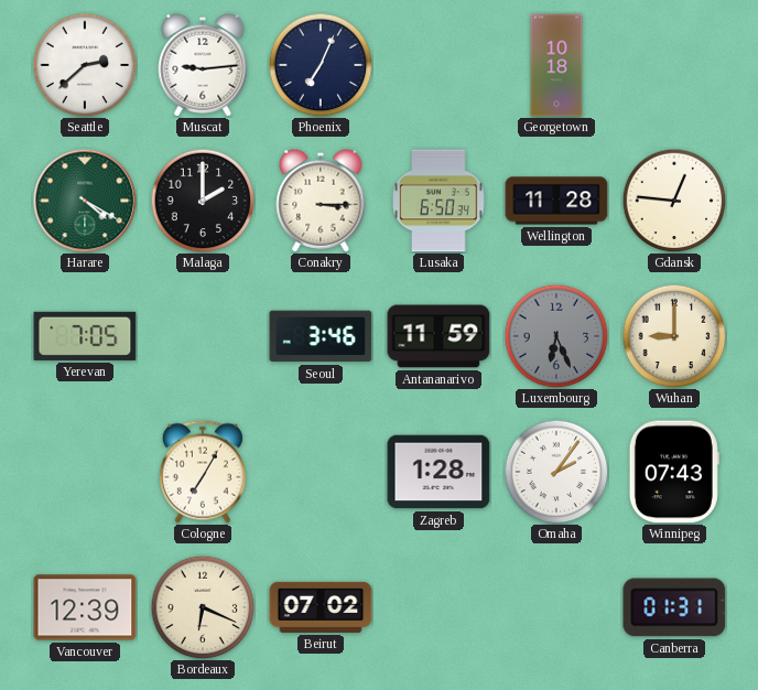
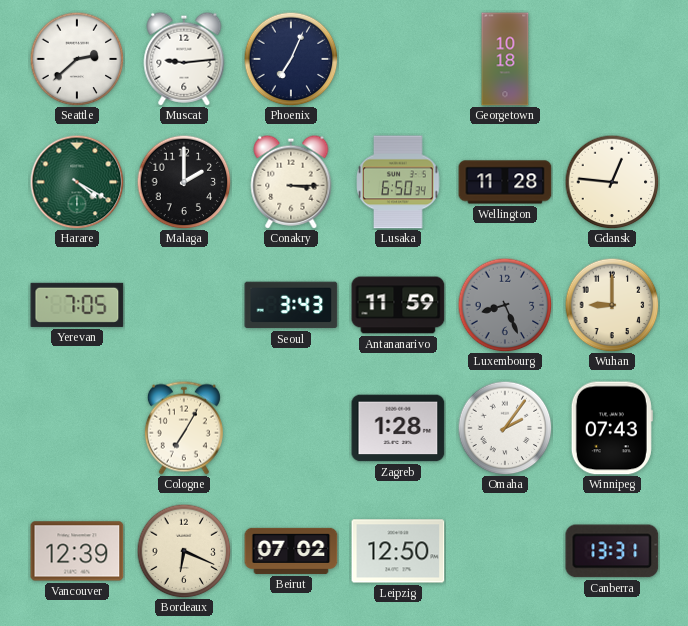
Seoul: 3:46 -> 3:43 (291, 305)
Luxembourg: 6:26 -> 8:26 (505, 305)
Leipzig: none -> 12:50 (398, 551)
Canberra: 01:31 -> 13:31 (612, 551)
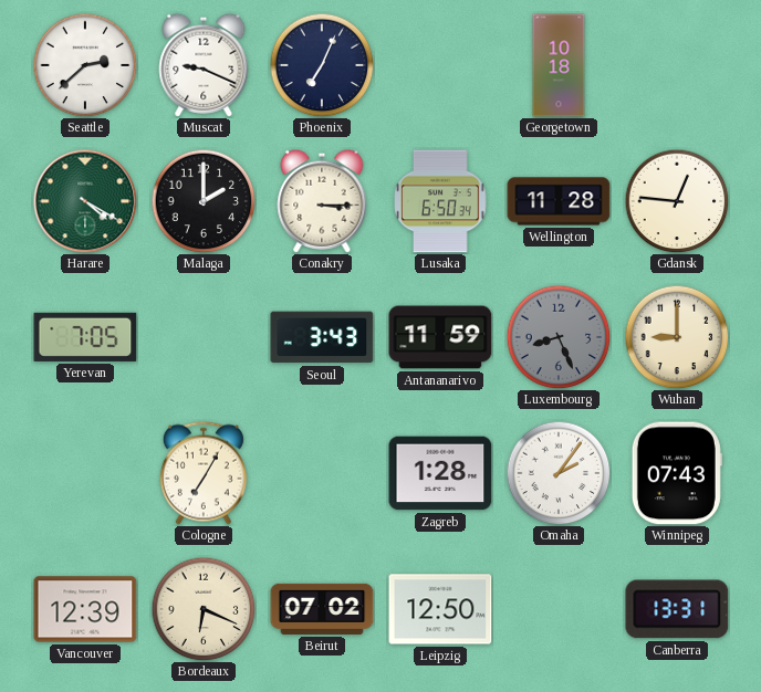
Muscat: 9:14 -> 9:19 (204, 65)
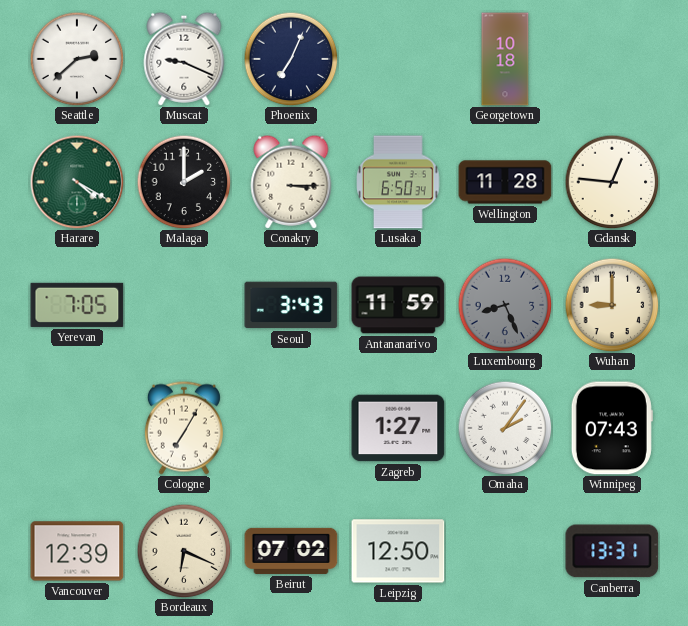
Zagreb: 1:28 -> 1:27 (398, 428)
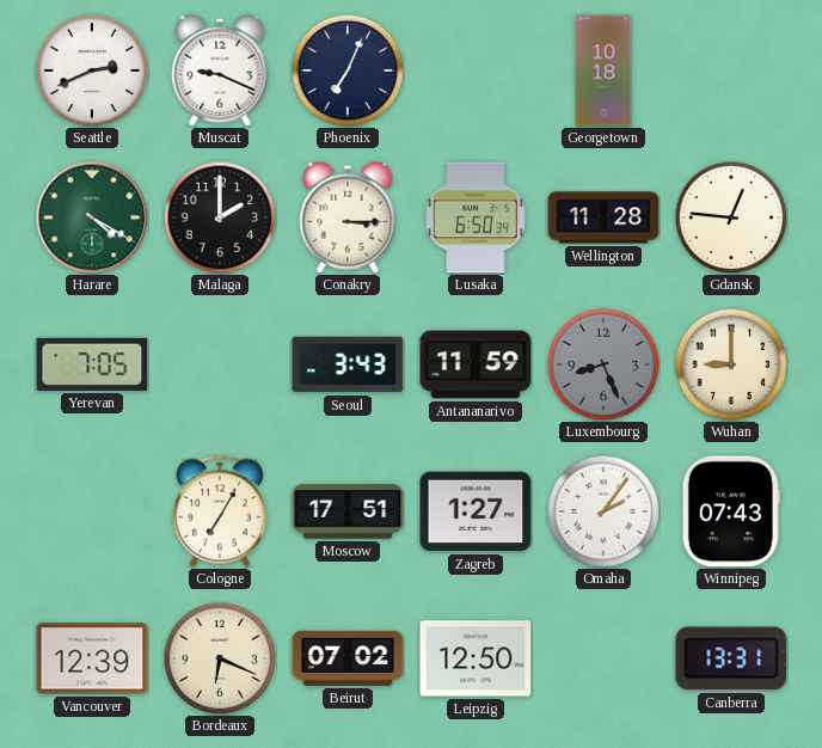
Seattle: 2:38 -> 2:41 (92, 70)
Moscow: none -> 17:51 (348, 511)
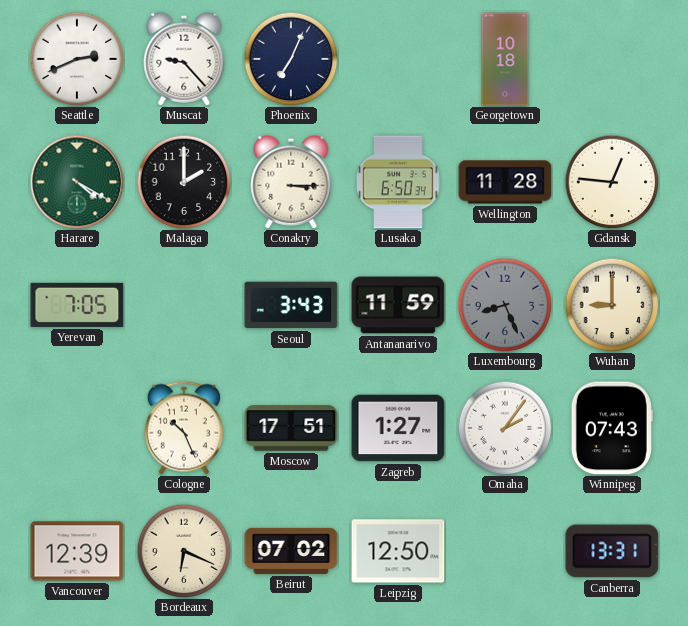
Muscat: 9:19 -> 9:23 (184, 59)
Cologne: 7:05 -> 10:26 (184, 428)
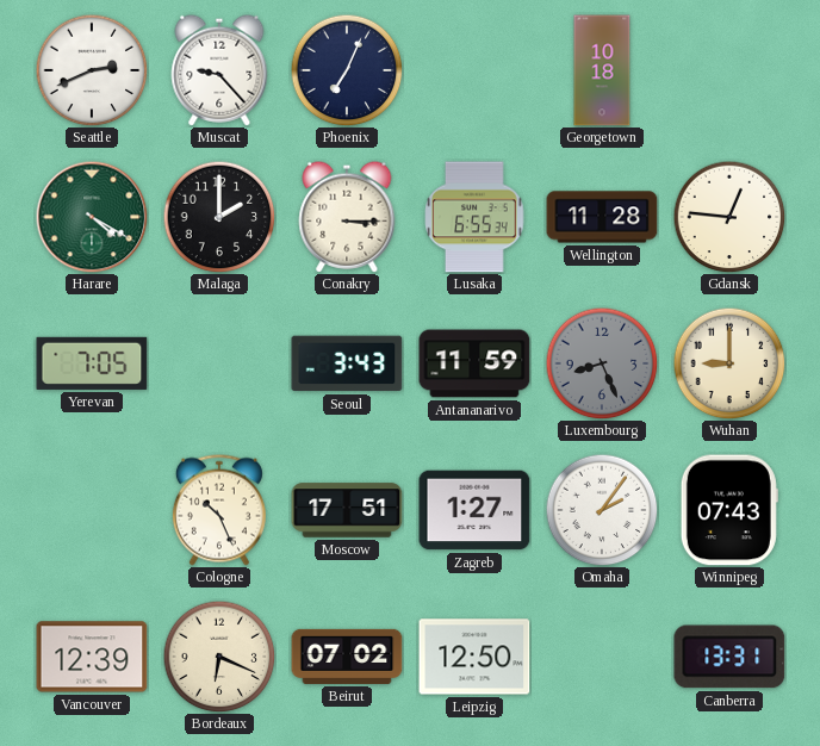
Lusaka: 6:50 -> 6:55 (474, 217)
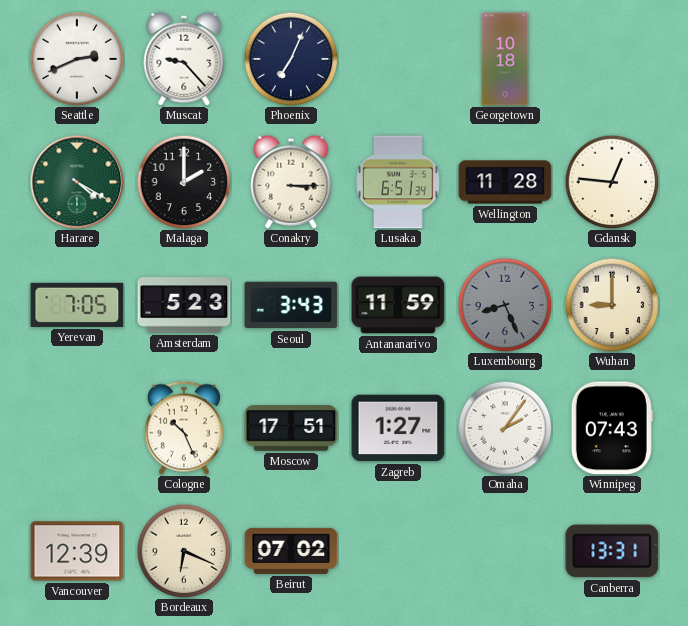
Lusaka: 6:55 -> 6:51 (398, 182)
Amsterdam: none -> 5:23 (184, 305)
Leipzig: 12:50 -> none (474, 657)
